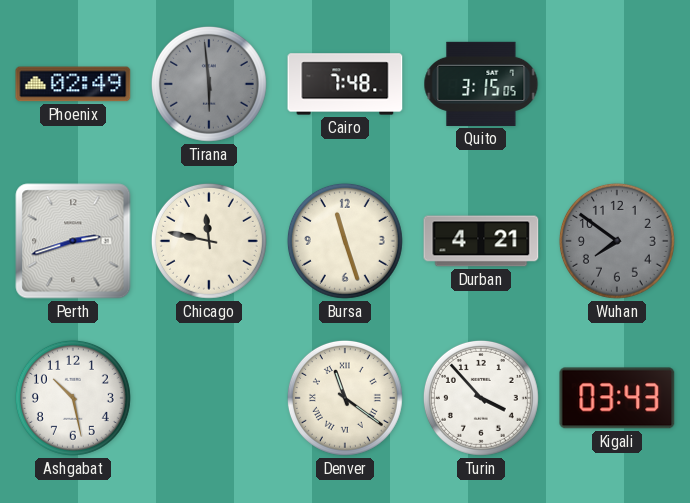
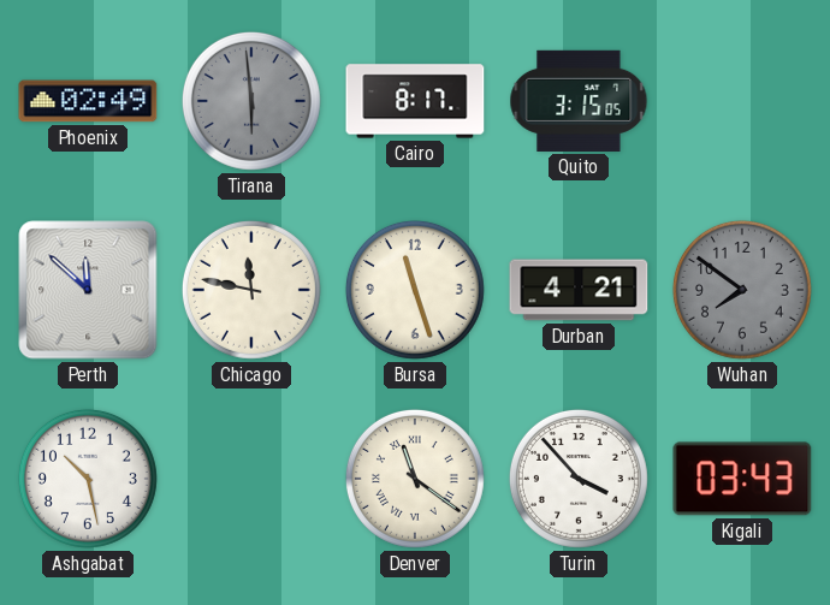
Cairo: 7:48 -> 8:17 (415, 101)
Perth: 2:42 -> 11:52 (88, 290)
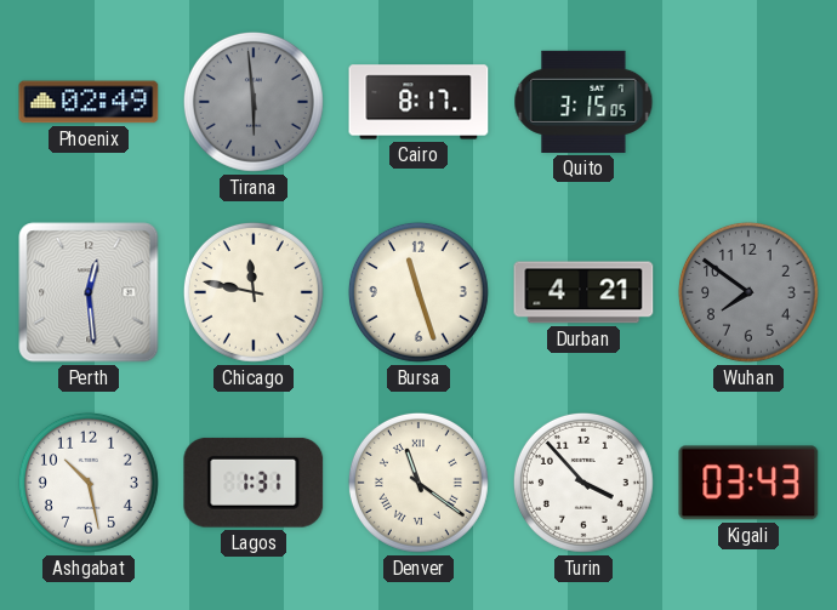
Perth: 11:52 -> 12:29 (89, 292)
Lagos: none -> 1:31 (254, 483)
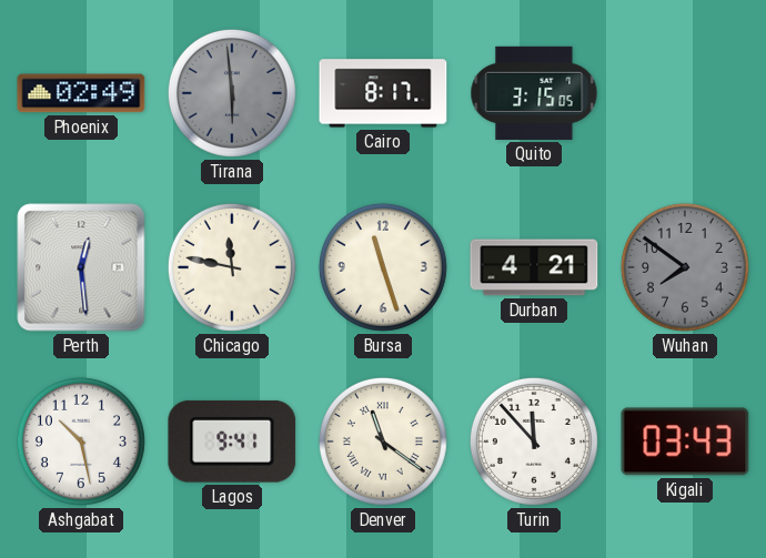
Lagos: 1:31 -> 9:41 (232, 442)
Turin: 3:53 -> 11:53 (534, 442)
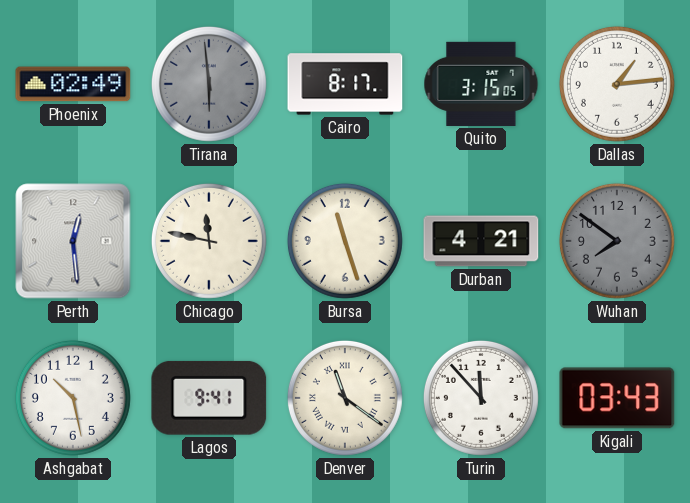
Dallas: none -> 1:14 (617, 84)
